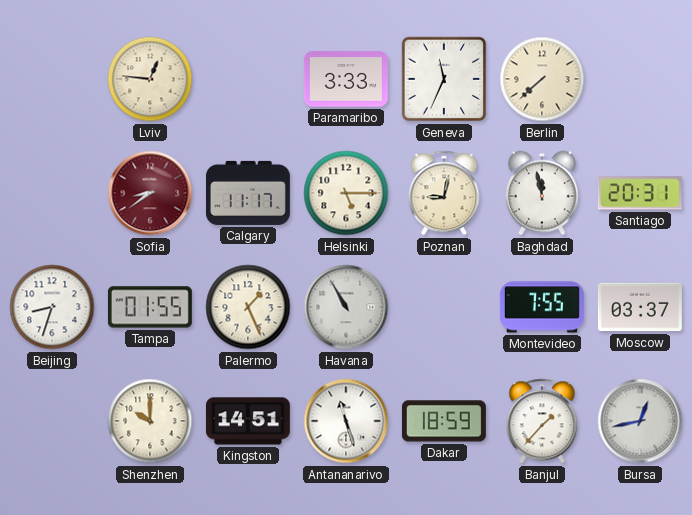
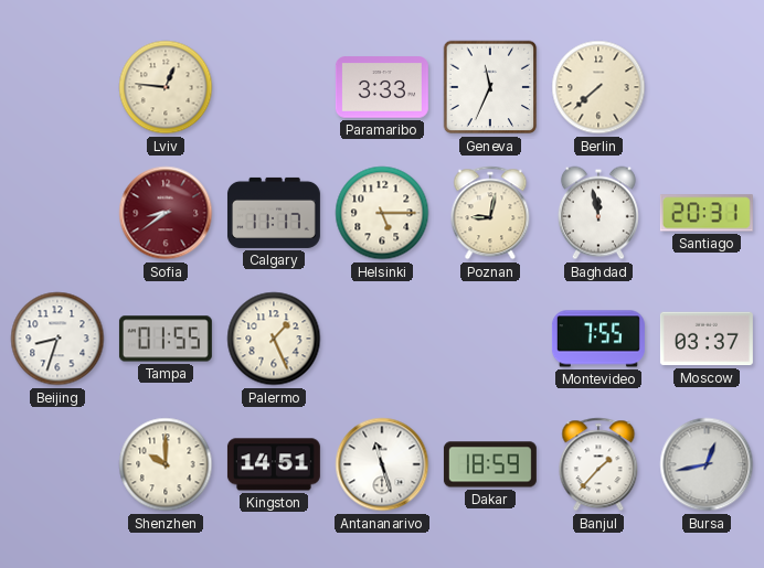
Havana: 10:55 -> none (346, 307)
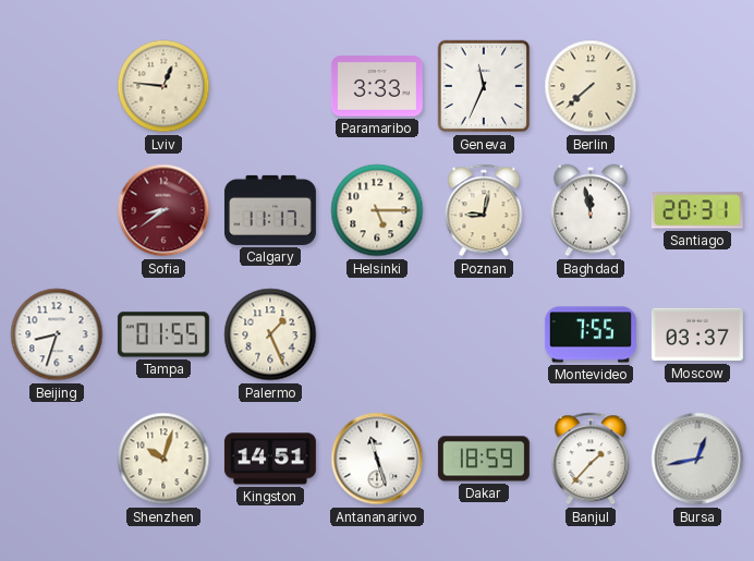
Shenzhen: 10:00 -> 10:03 (163, 459)
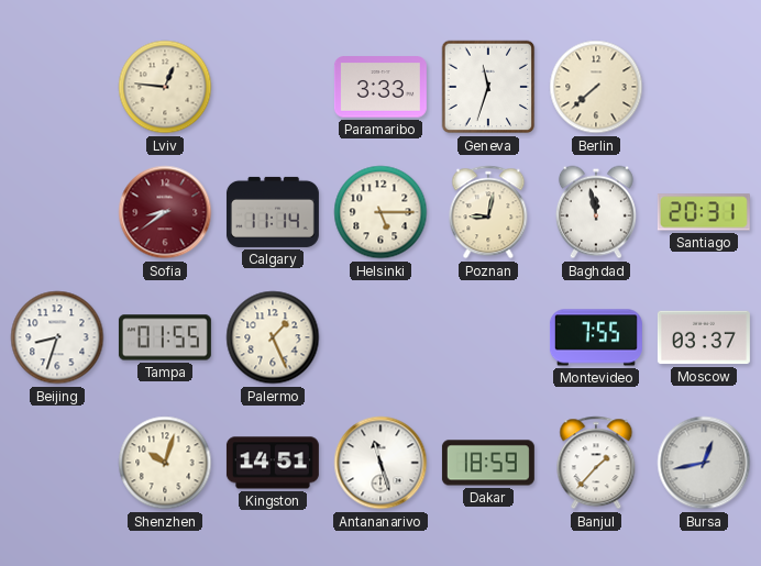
Geneva: 11:34 -> 11:33 (488, 87)
Calgary: 11:17 -> 11:14 (273, 212)
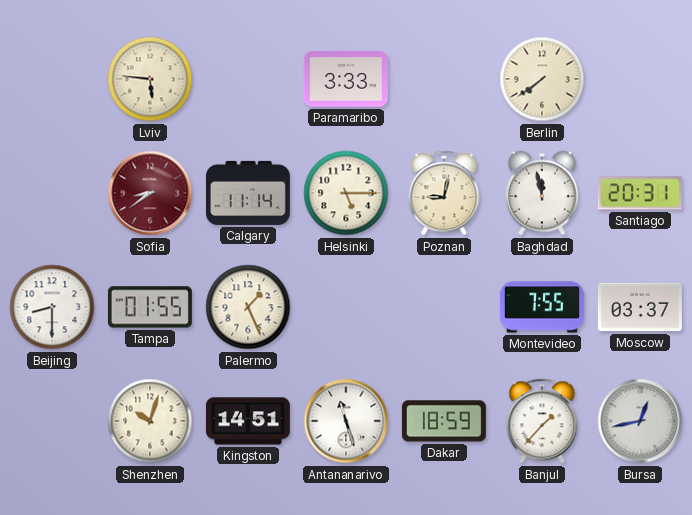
Lviv: 12:46 -> 5:46 (150, 79)
Geneva: 11:33 -> none (488, 87)
Berlin: 7:38 -> 7:39 (542, 79)
Beijing: 8:33 -> 8:30 (52, 307)
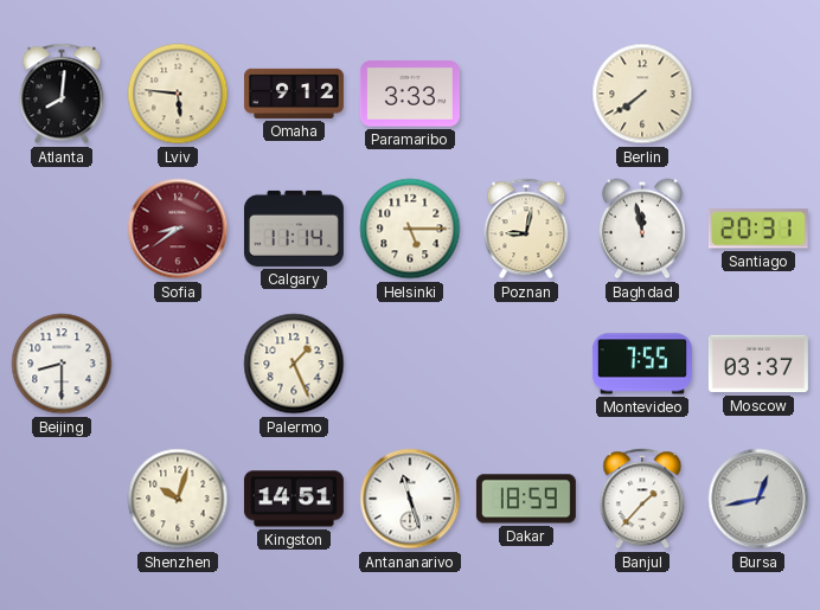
Atlanta: none -> 8:01 (62, 94)
Omaha: none -> 9:12 (294, 94)
Tampa: 01:55 -> none (150, 307)
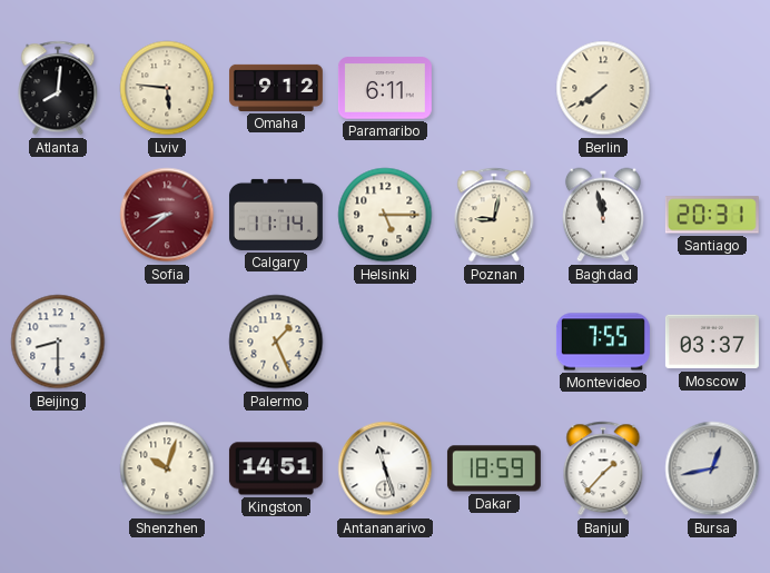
Paramaribo: 3:33 -> 6:11 (385, 88)
